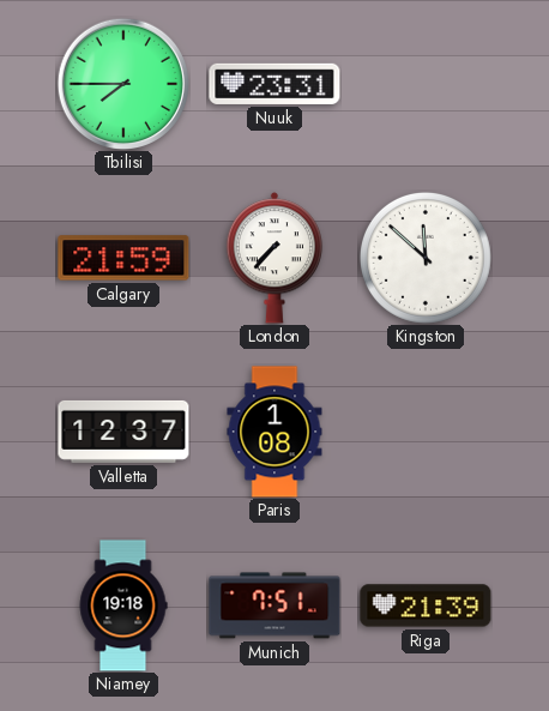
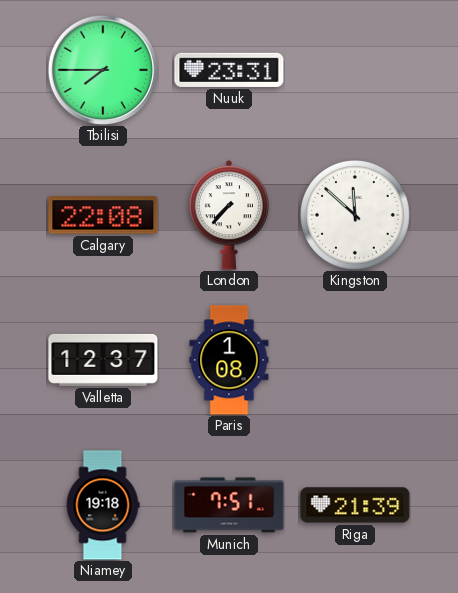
Calgary: 21:59 -> 22:08 (103, 215)
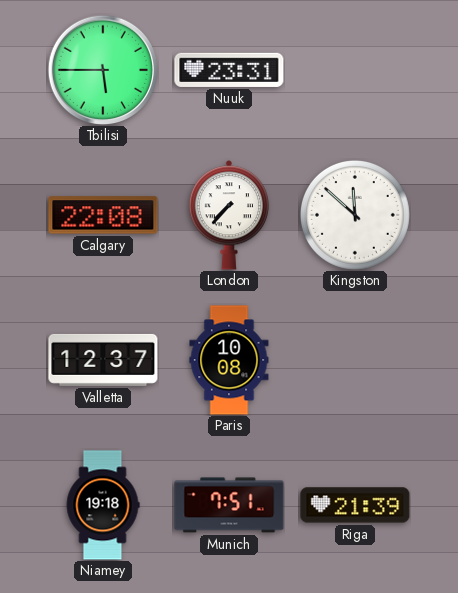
Tbilisi: 7:45 -> 5:45 (103, 70)
Paris: 1:08 -> 10:08 (229, 360)
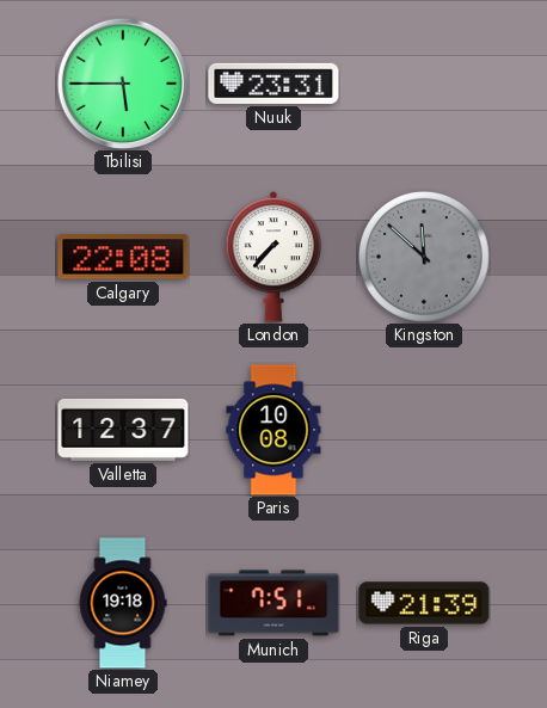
Kingston dial: white -> grey (424, 257)
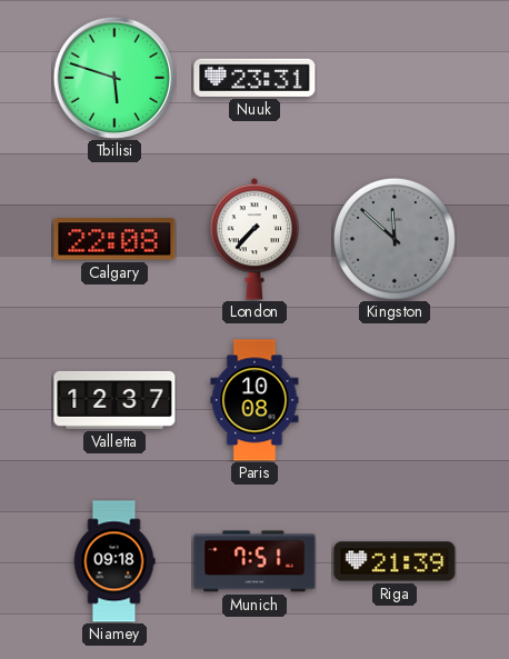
Tbilisi: 5:45 -> 5:48 (114, 78)
Niamey: 19:18 -> 09:18 (114, 561)
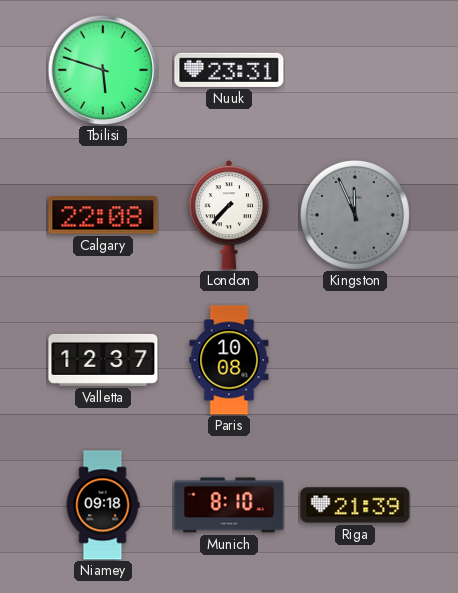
Kingston: 11:52 -> 11:56 (355, 215)
Munich: 7:51 -> 8:10 (229, 505)
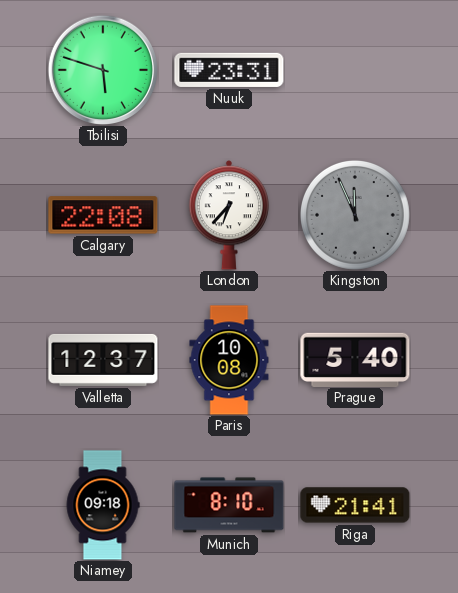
London: 7:37 -> 6:37 (229, 215)
Prague: none -> 5:40 (355, 359)
Riga: 21:39 -> 21:41 (355, 505)
